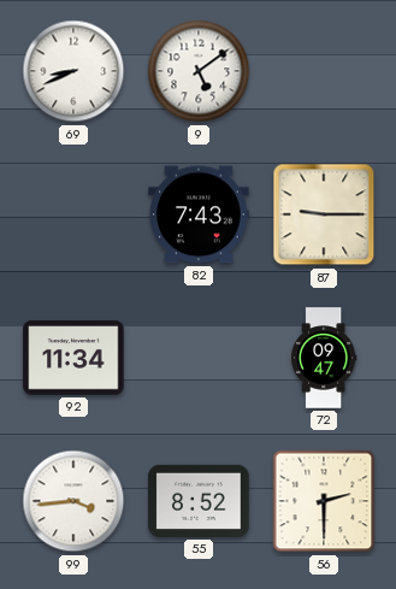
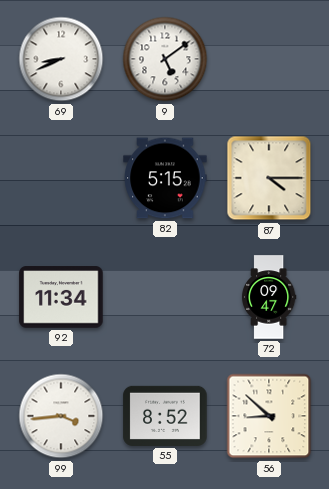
82: 7:43 -> 5:15 (165, 178)
87: 9:15 -> 4:15 (269, 178)
56: 2:30 -> 8:52 (269, 416)
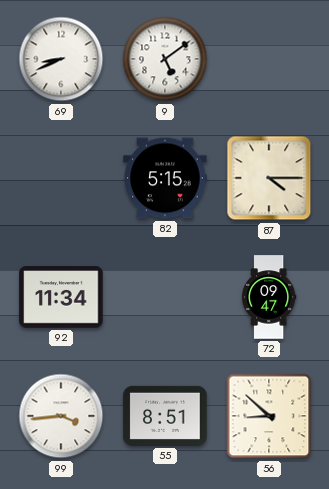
55: 8:52 -> 8:51 (165, 416)
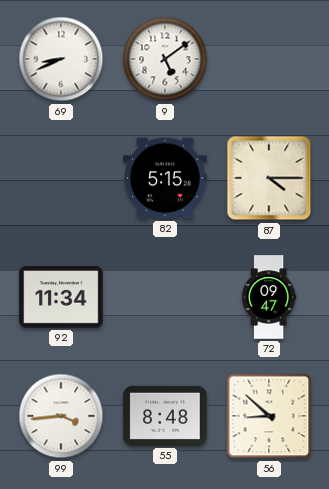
55: 8:51 -> 8:48 (165, 416)
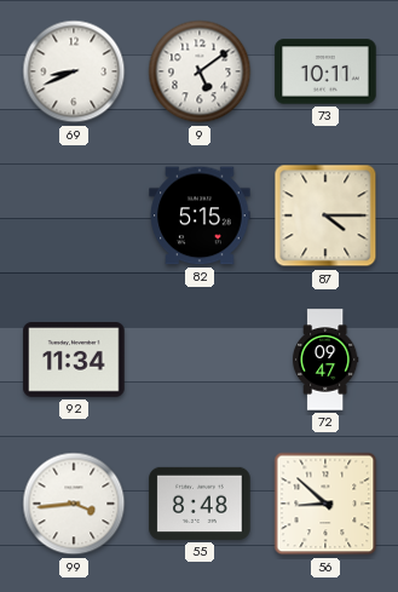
73: none -> 10:11 (325, 71)
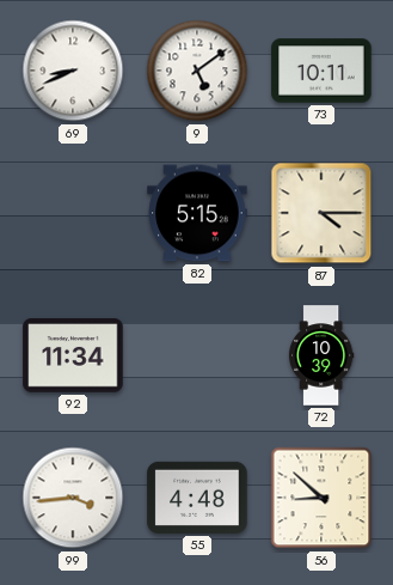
72: 09:47 -> 10:39 (321, 355)
55: 8:48 -> 4:48 (197, 498)
